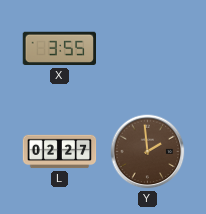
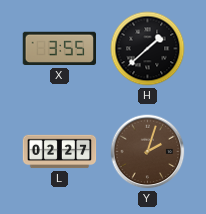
H: none -> 1:38 (148, 49)
Y: 1:59 -> 2:03 (148, 152)
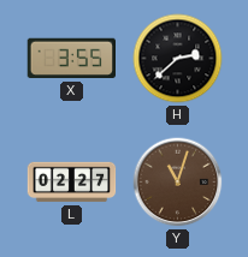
H: 1:38 -> 2:38 (178, 59)
Y: 2:03 -> 11:03 (178, 183)
